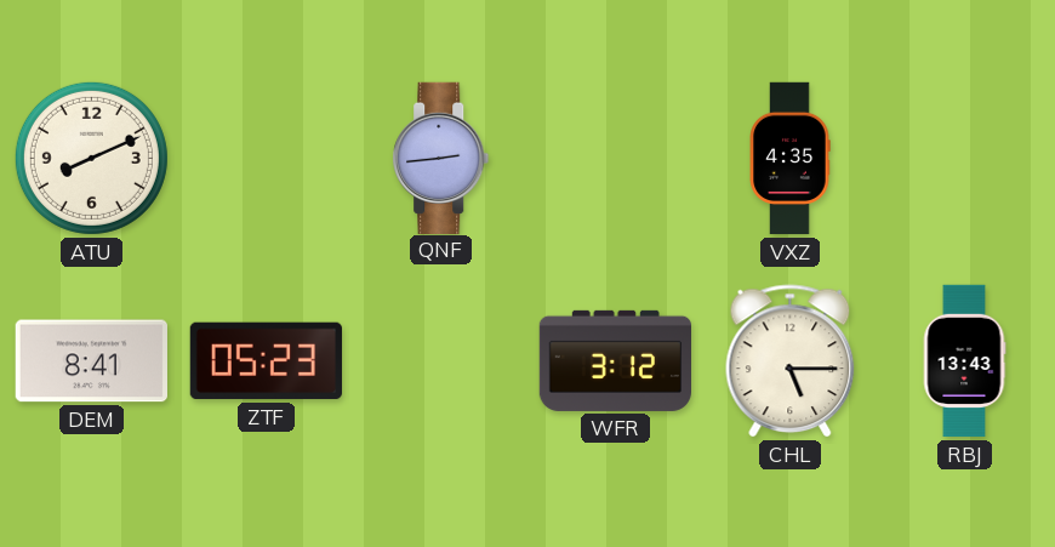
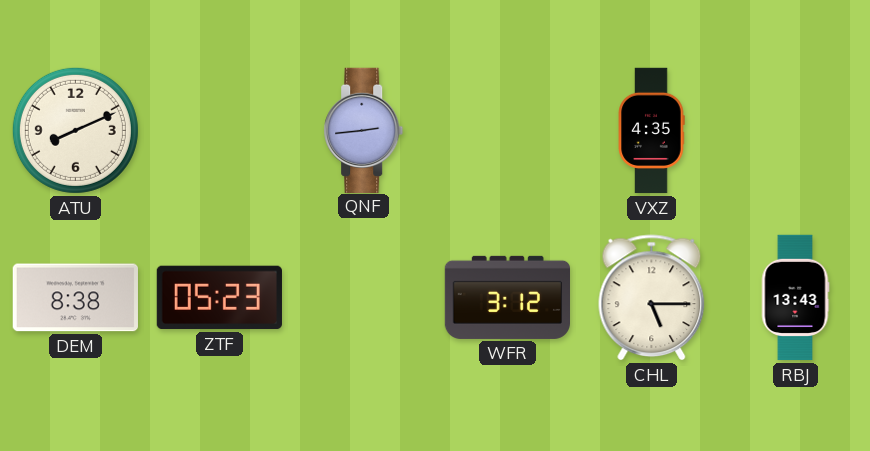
DEM: 8:41 -> 8:38 (75, 298)
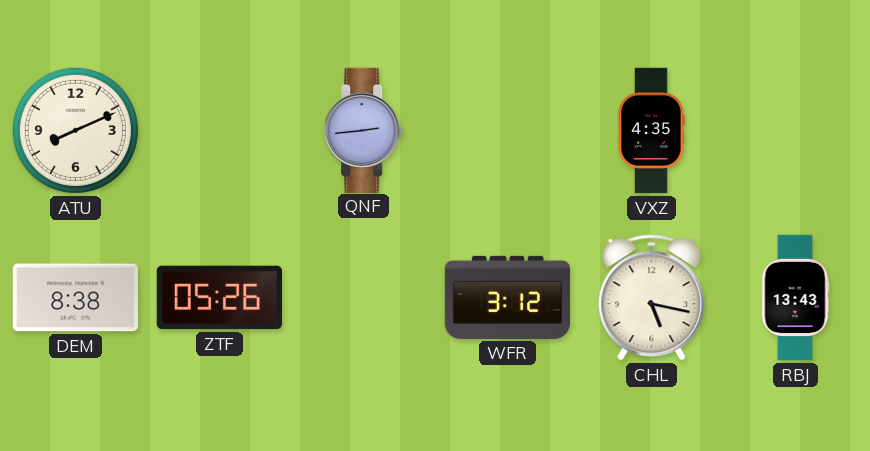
ZTF: 05:23 -> 05:26 (219, 298)
CHL: 5:15 -> 5:17 (652, 298)
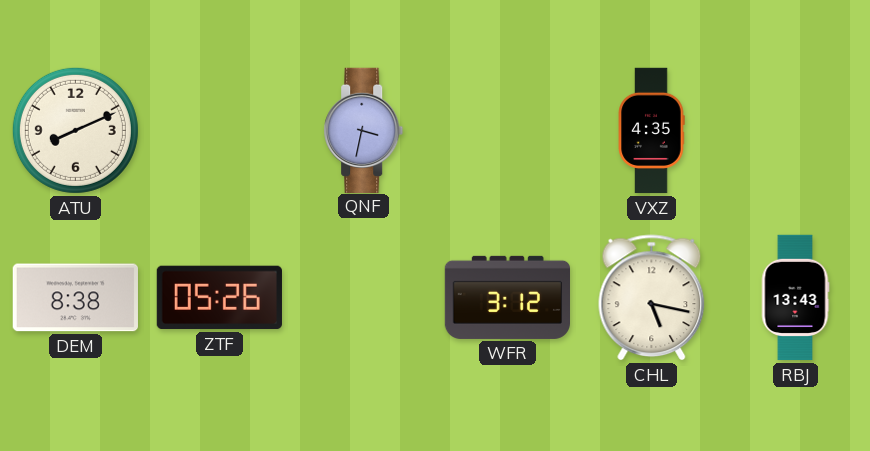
QNF: 2:44 -> 3:32 (364, 130)
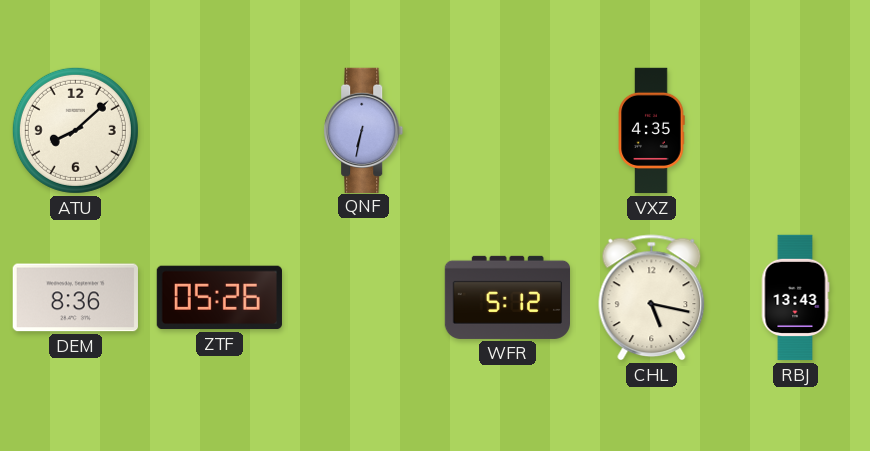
ATU: 8:11 -> 8:08 (75, 130)
QNF: 3:32 -> 6:32 (364, 130)
DEM: 8:38 -> 8:36 (75, 298)
WFR: 3:12 -> 5:12 (507, 297)
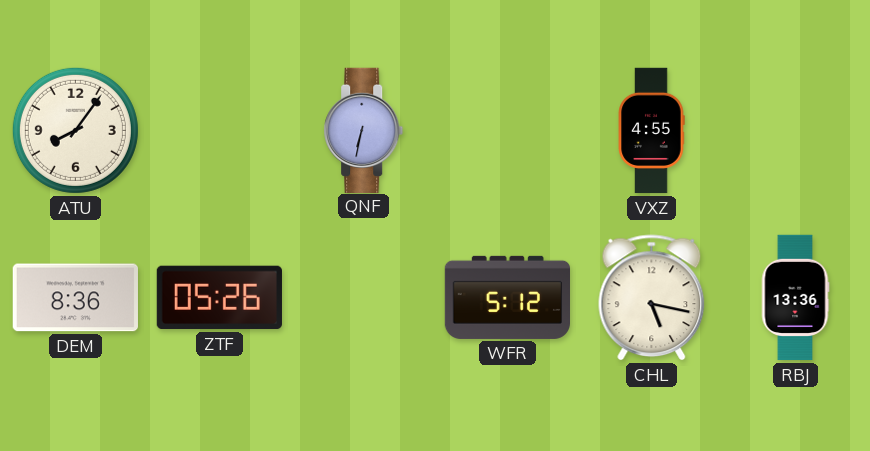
ATU: 8:08 -> 8:06 (75, 130)
VXZ: 4:35 -> 4:55 (651, 131)
RBJ: 13:43 -> 13:36 (795, 298)
